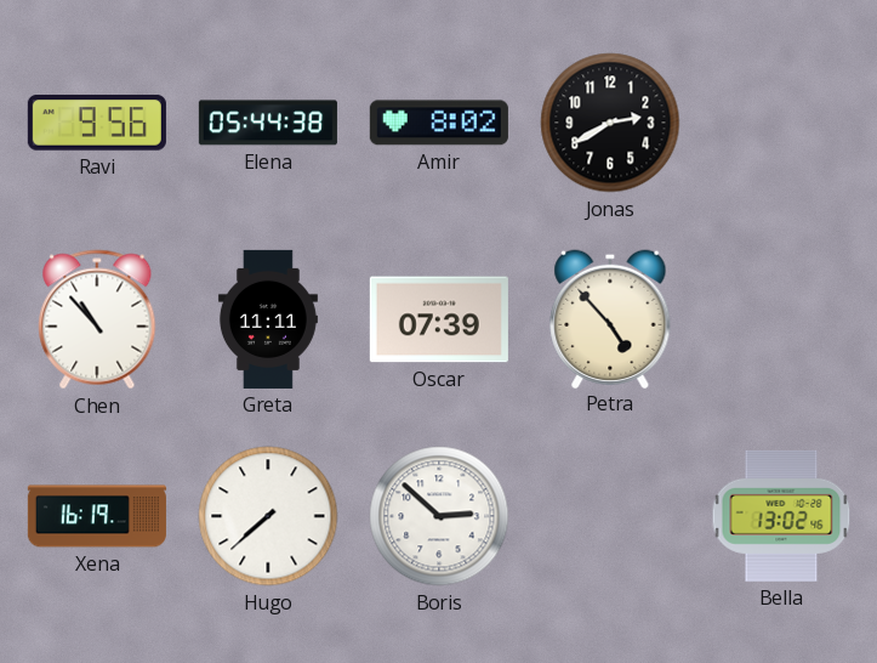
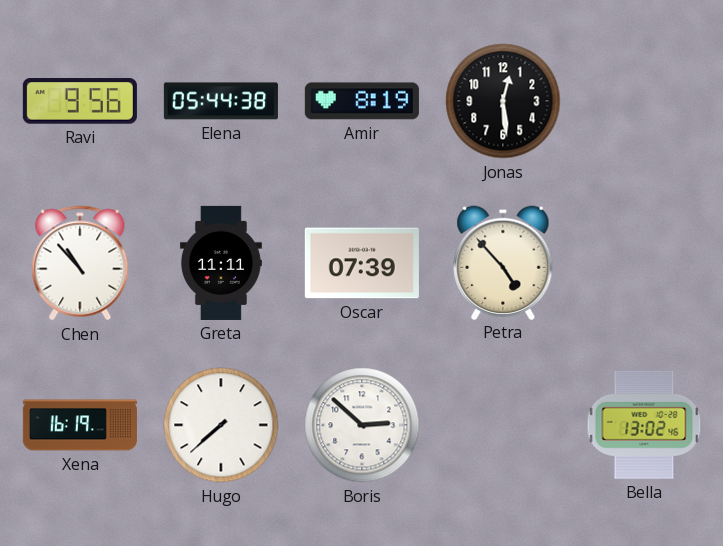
Amir: 8:02 -> 8:19 (362, 101)
Jonas: 2:40 -> 12:29 (503, 101)
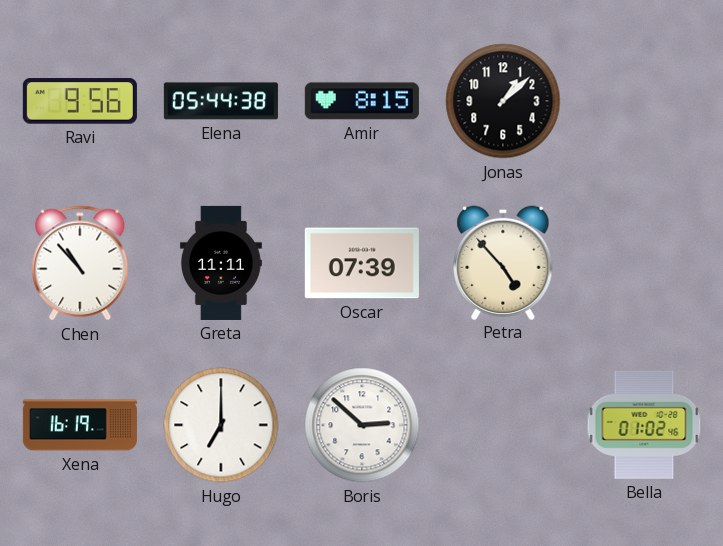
Amir: 8:19 -> 8:15 (362, 101)
Jonas: 12:29 -> 1:08 (503, 101)
Hugo: 7:38 -> 7:00 (221, 425)
Bella: 13:02 -> 01:02 (644, 425)
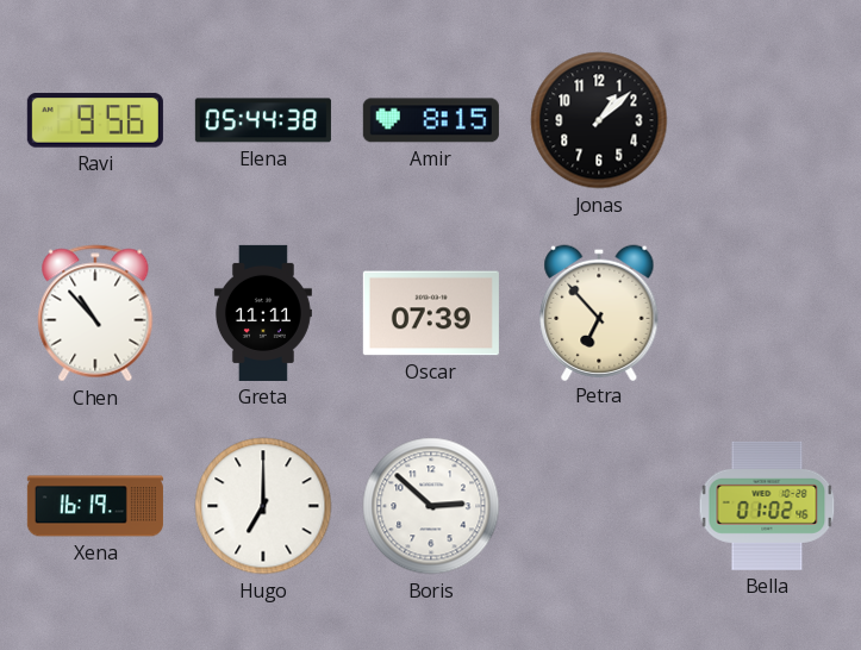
Petra: 4:53 -> 6:53 (599, 312)
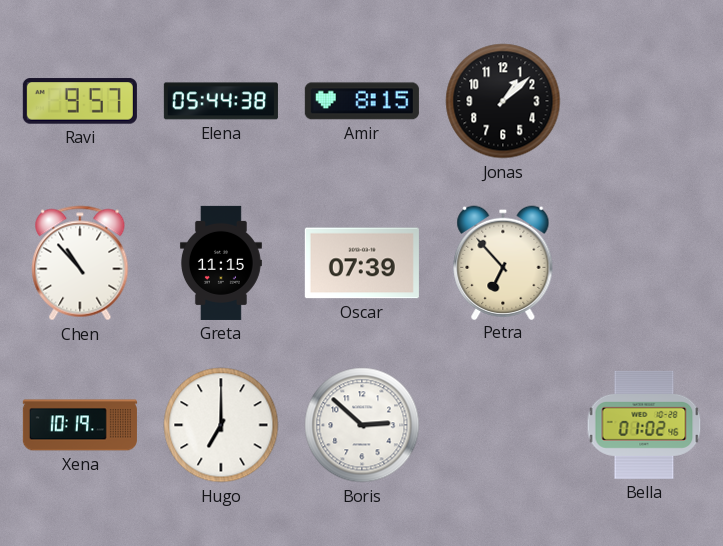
Ravi: 9:56 -> 9:57 (80, 101)
Greta: 11:11 -> 11:15 (221, 263)
Xena: 16:19 -> 10:19 (80, 425)
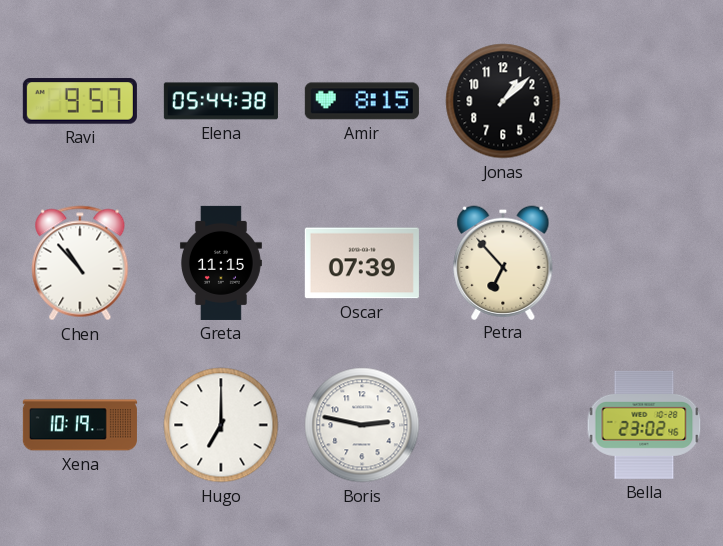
Boris: 2:52 -> 2:47 (362, 425)
Bella: 01:02 -> 23:02 (644, 425)
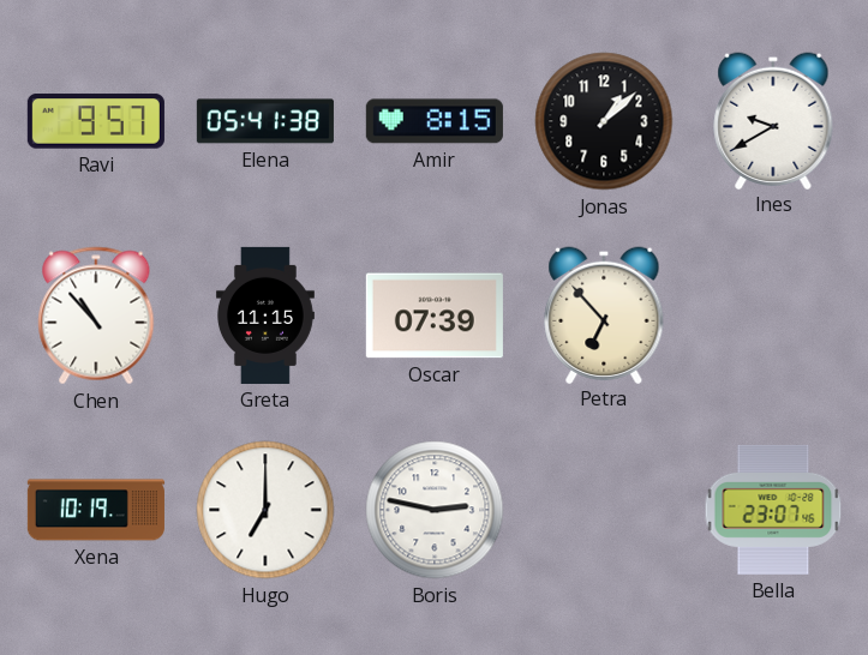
Elena: 05:44 -> 05:41 (265, 121)
Ines: none -> 9:40 (773, 120)
Bella: 23:02 -> 23:07 (773, 510)
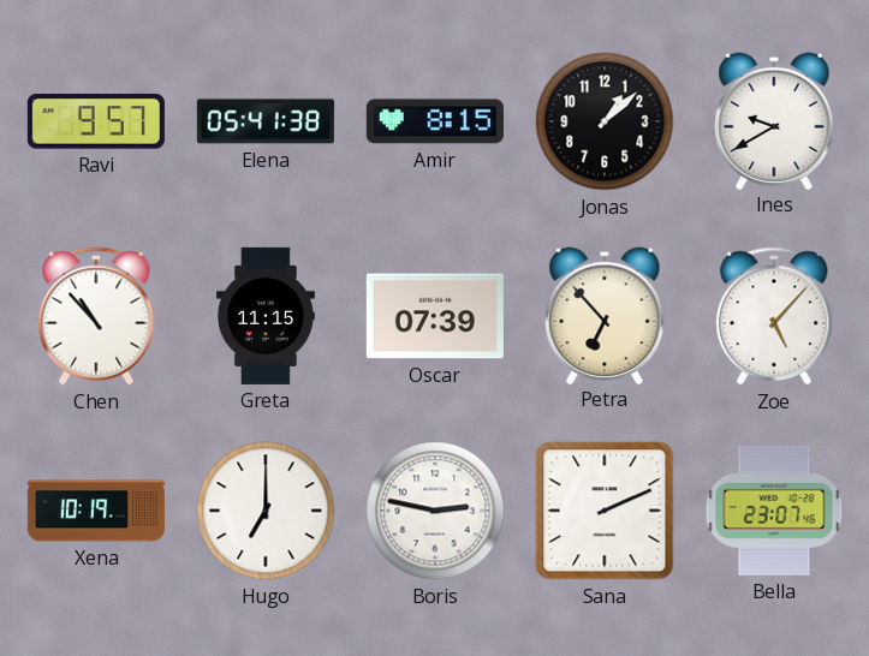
Zoe: none -> 5:07 (774, 316)
Sana: none -> 2:11 (605, 511)
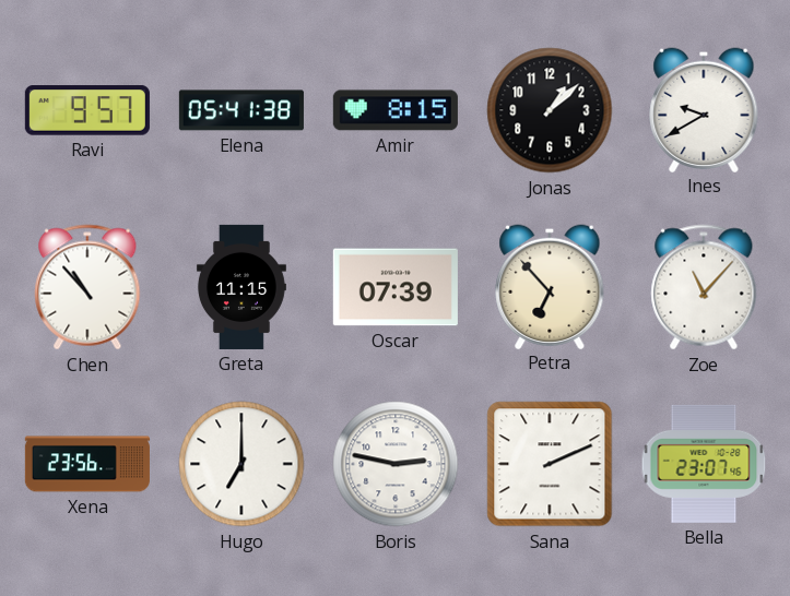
Zoe: 5:07 -> 11:07 (704, 287)
Xena: 10:19 -> 23:56 (87, 464)
